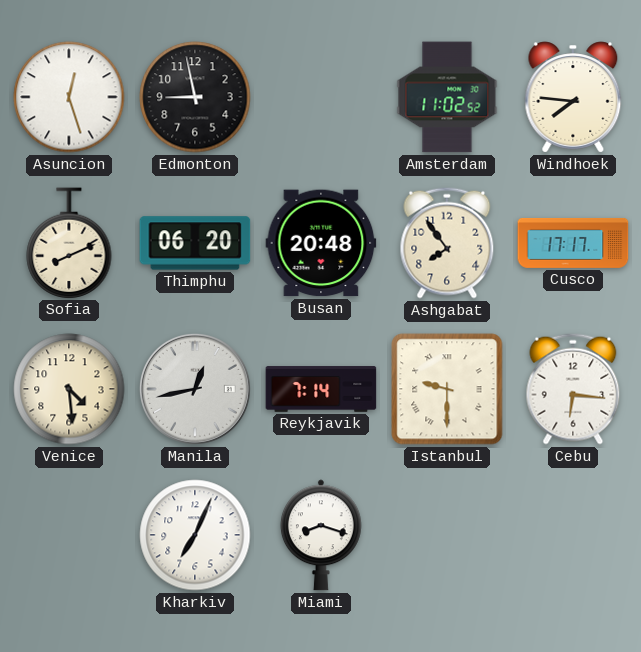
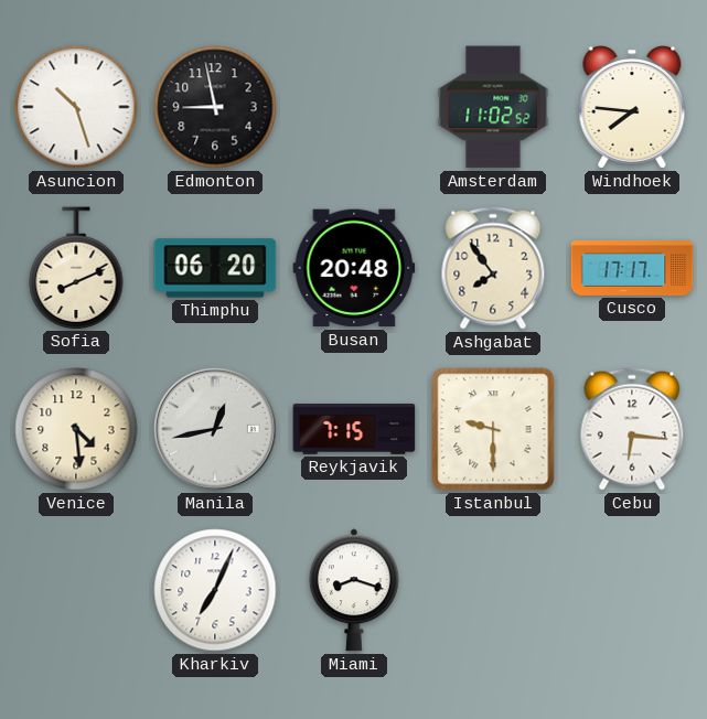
Asuncion: 12:27 -> 10:27 (76, 107)
Reykjavik: 7:14 -> 7:15 (354, 429)
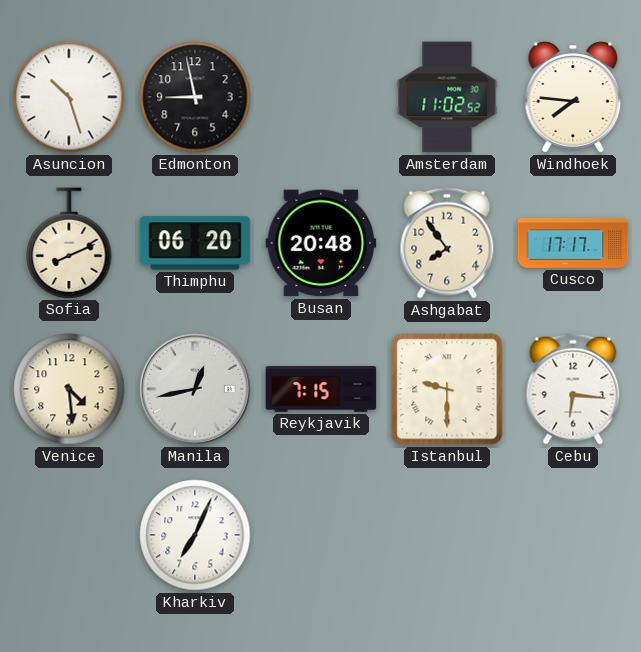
Miami: 8:18 -> none (354, 590)
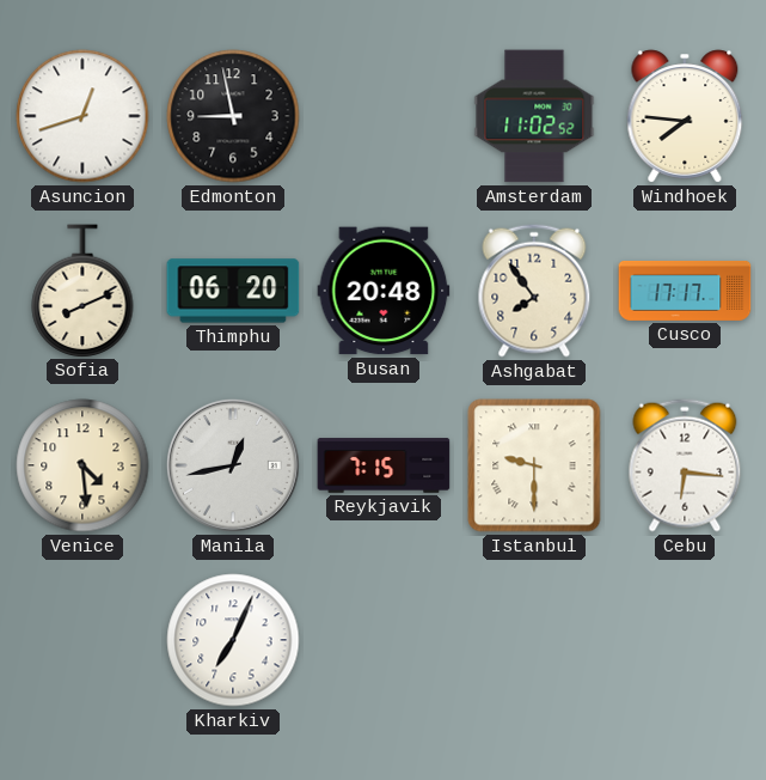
Asuncion: 10:27 -> 12:42 (82, 116)
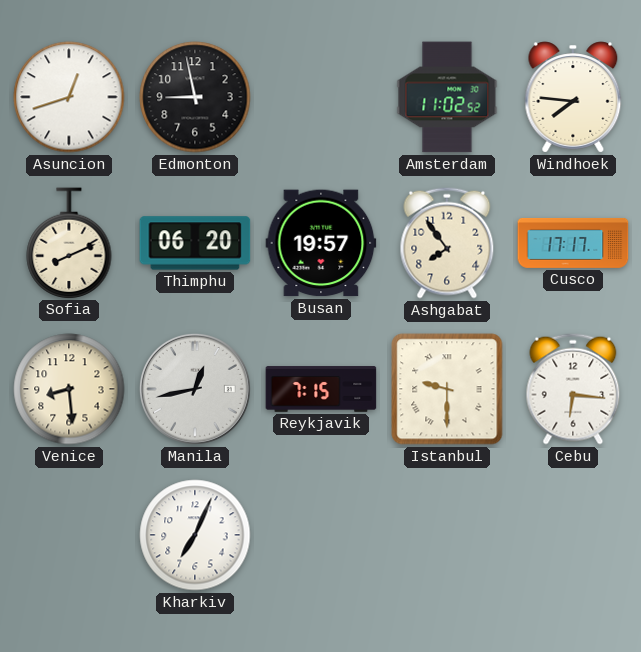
Busan: 20:48 -> 19:57 (321, 243)
Venice: 4:29 -> 8:29 (69, 389)
